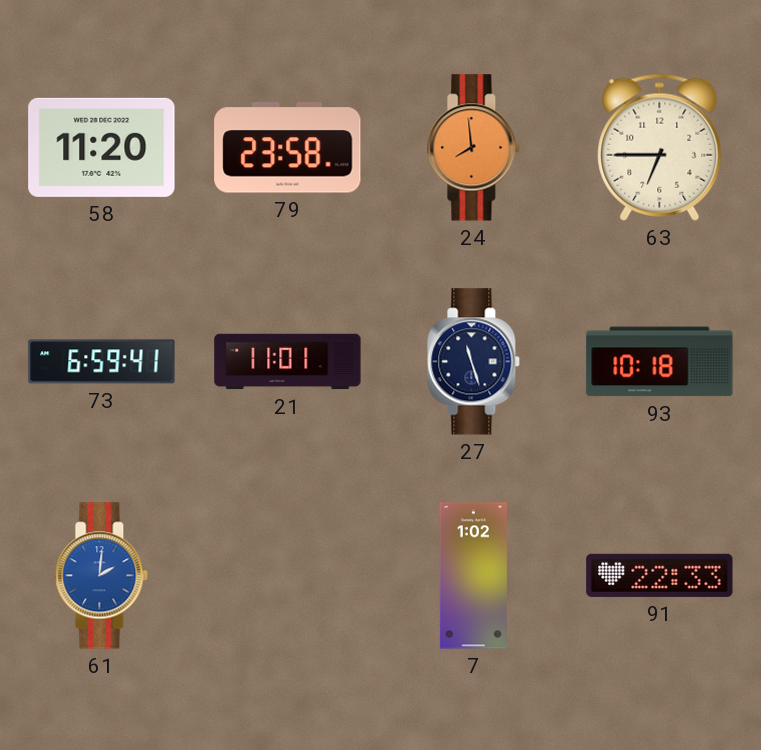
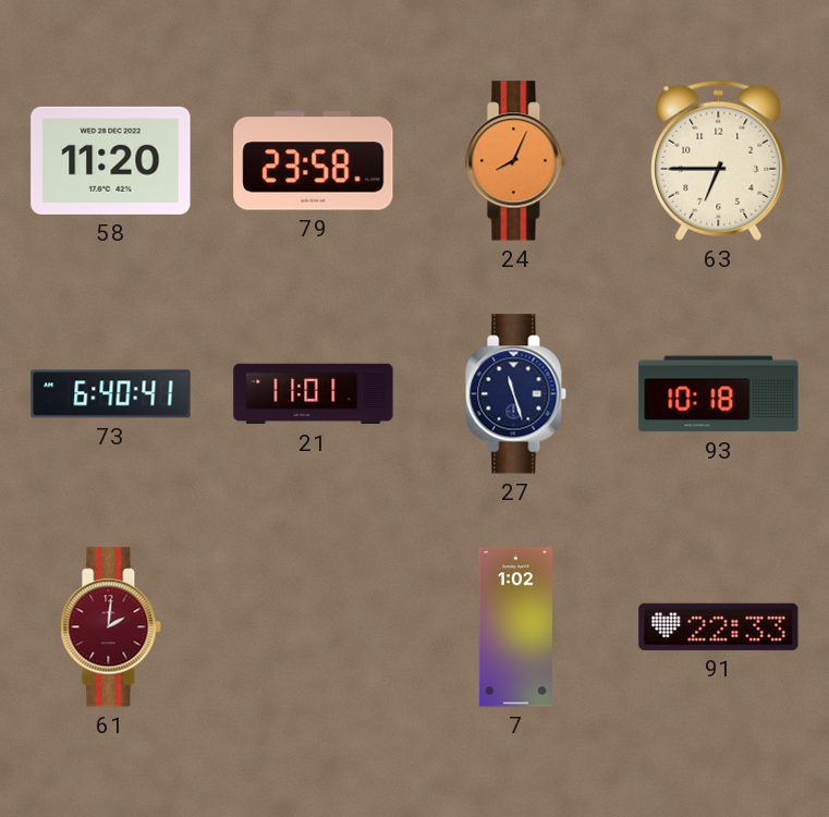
24: 7:59 -> 8:04 (516, 161)
73: 6:59 -> 6:40 (111, 394)
61 dial: blue -> burgundy (111, 627)
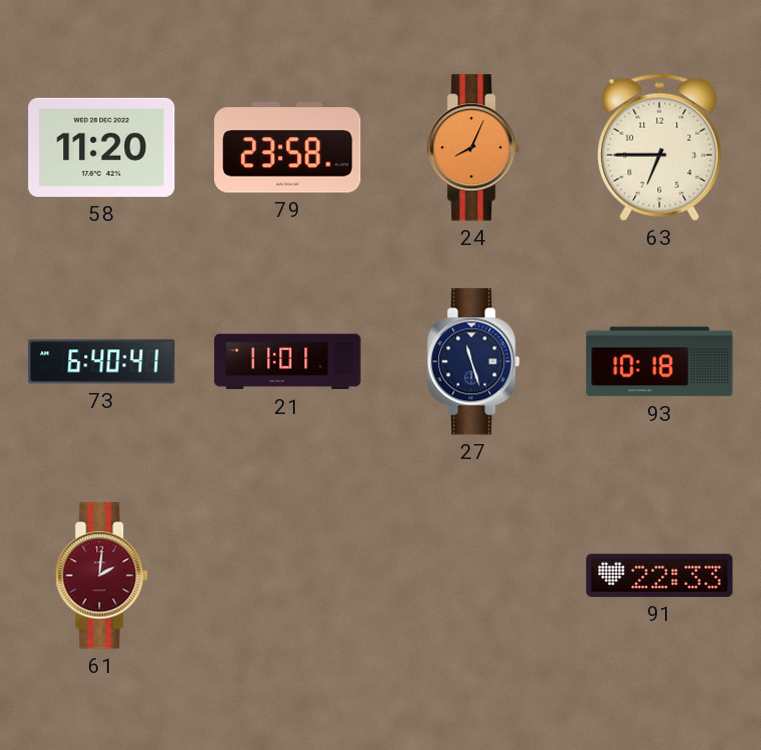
7: 1:02 -> none (515, 627)
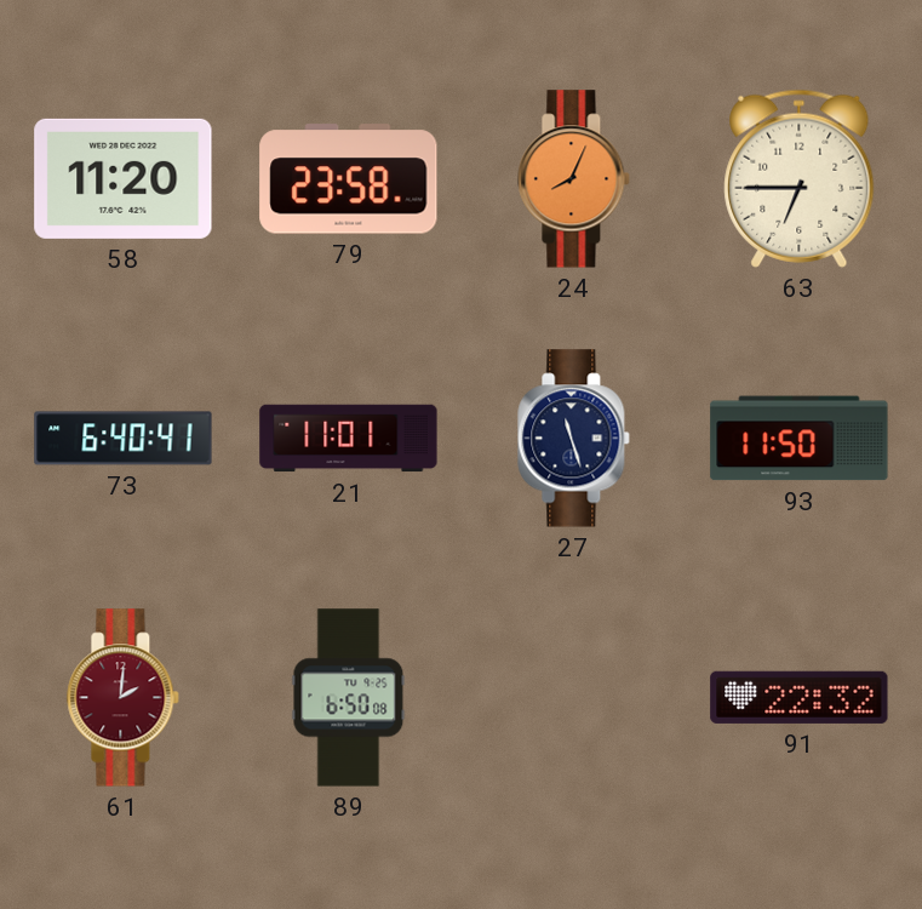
93: 10:18 -> 11:50 (800, 439)
89: none -> 6:50 (349, 698)
91: 22:33 -> 22:32 (800, 697)
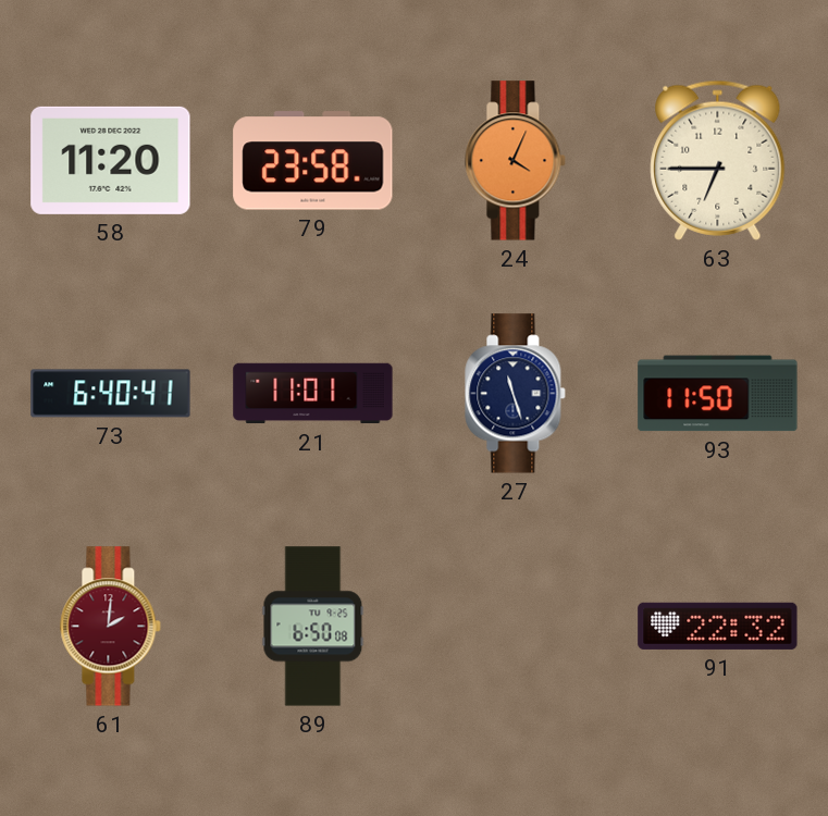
24: 8:04 -> 4:04 (516, 161)
